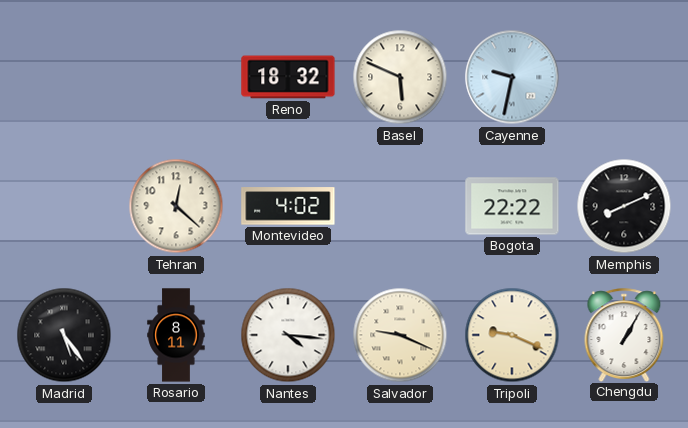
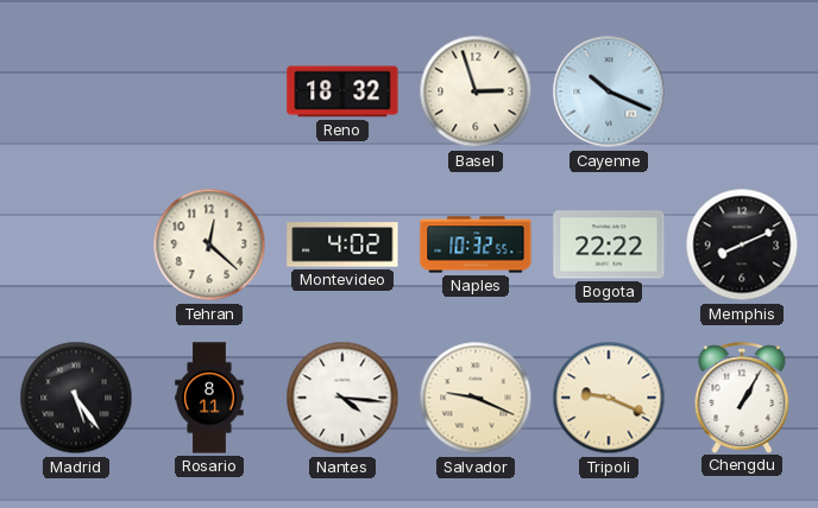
Basel: 5:49 -> 2:57 (476, 91)
Cayenne: 9:32 -> 10:19 (609, 91)
Naples: none -> 10:32 (476, 245)
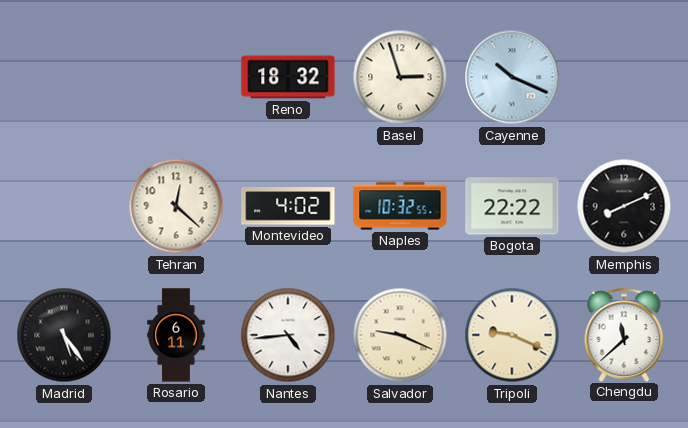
Rosario: 8:11 -> 6:11 (176, 335)
Nantes: 4:16 -> 4:44 (288, 335)
Chengdu: 1:05 -> 11:38 (624, 335)
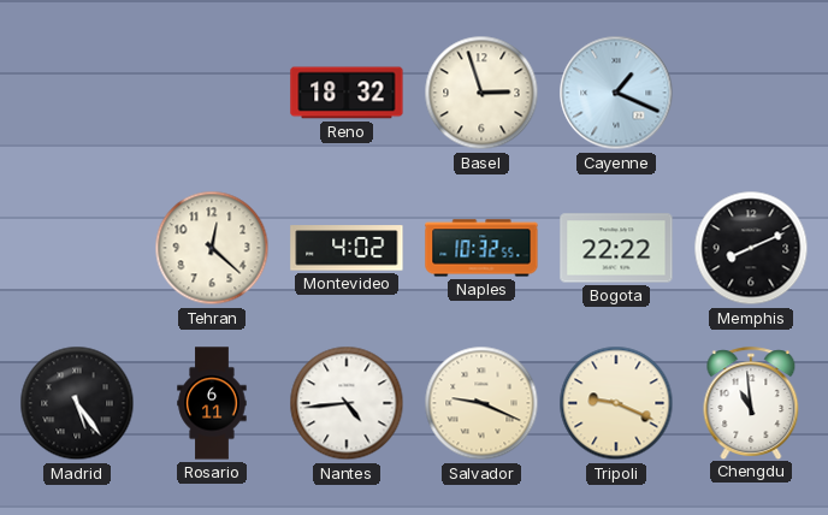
Cayenne: 10:19 -> 1:19 (616, 93)
Chengdu: 11:38 -> 10:59 (751, 403)
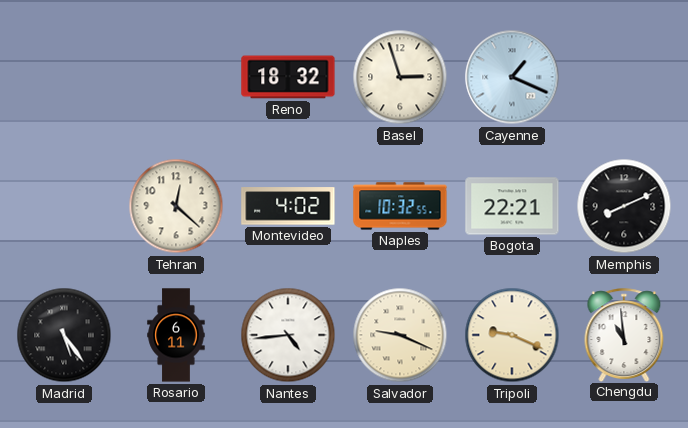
Bogota: 22:22 -> 22:21 (512, 206)
